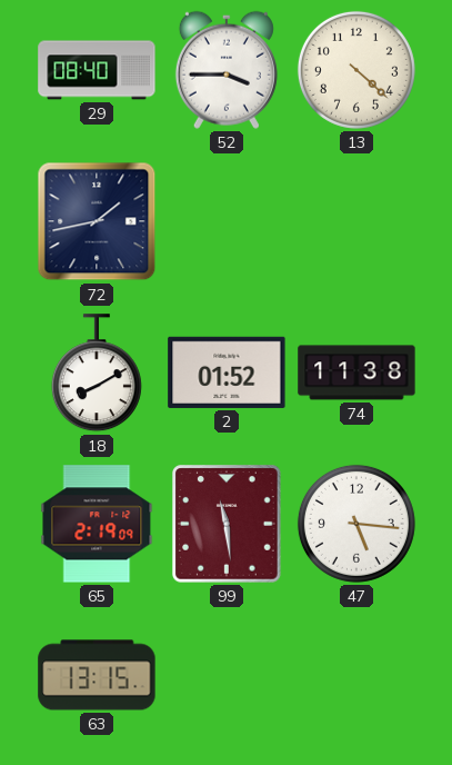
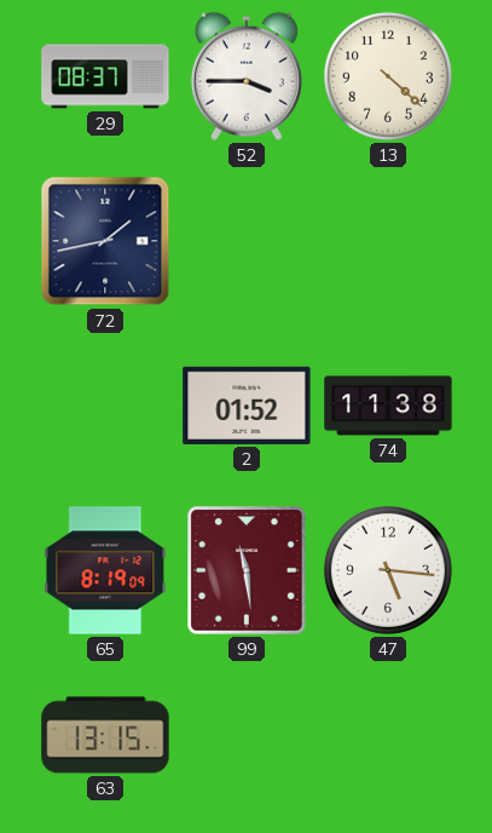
29: 08:40 -> 08:37 (105, 76)
18: 8:10 -> none (97, 374)
65: 2:19 -> 8:19 (105, 570)
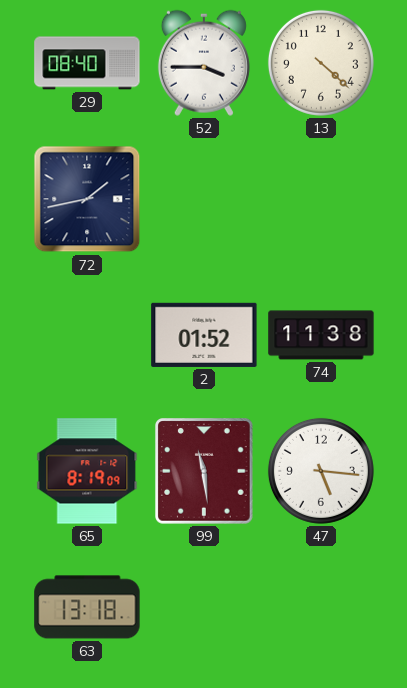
29: 08:37 -> 08:40 (87, 63)
63: 13:15 -> 13:18 (87, 607)
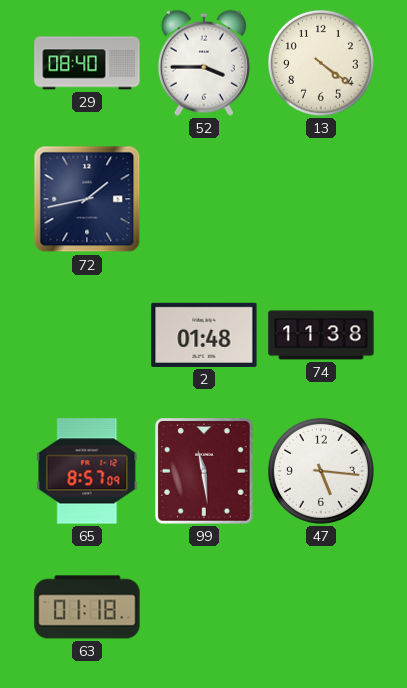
13: 4:22 -> 4:21 (321, 63)
2: 01:52 -> 01:48 (204, 335)
65: 8:19 -> 8:57 (87, 471)
63: 13:18 -> 01:18 (87, 607)
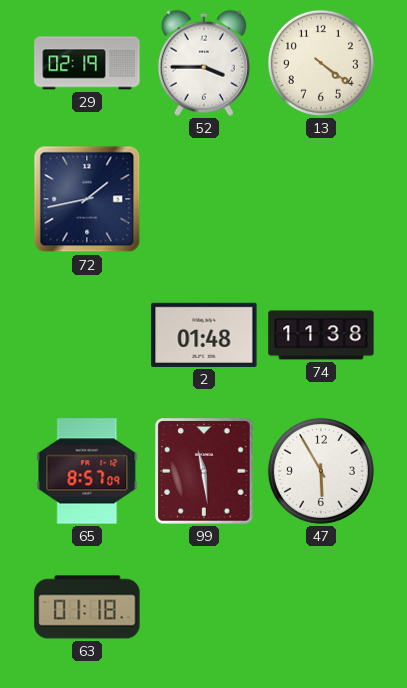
29: 08:40 -> 02:19 (87, 63)
47: 5:16 -> 5:55 (321, 471)
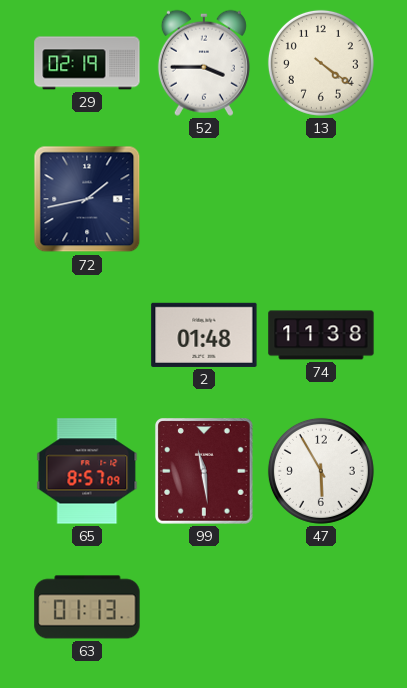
63: 01:18 -> 01:13 (87, 607)
